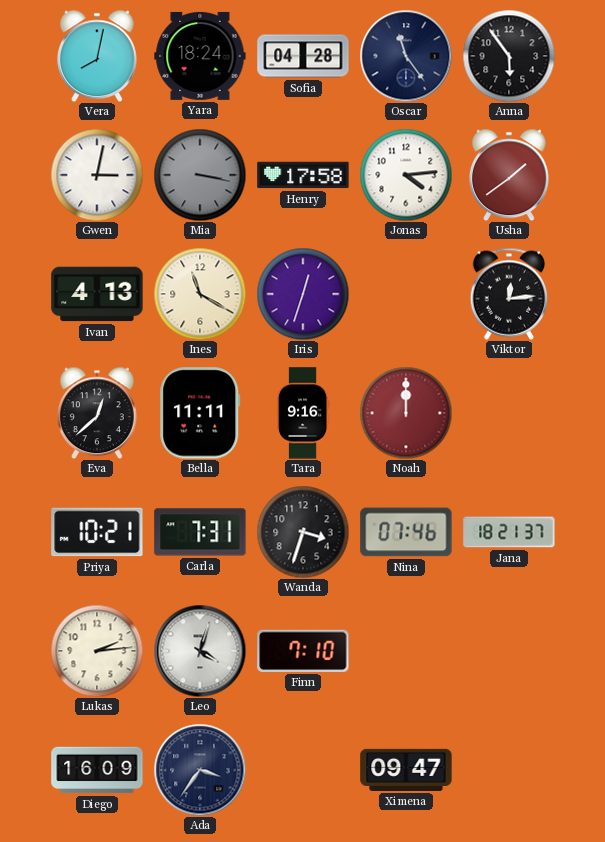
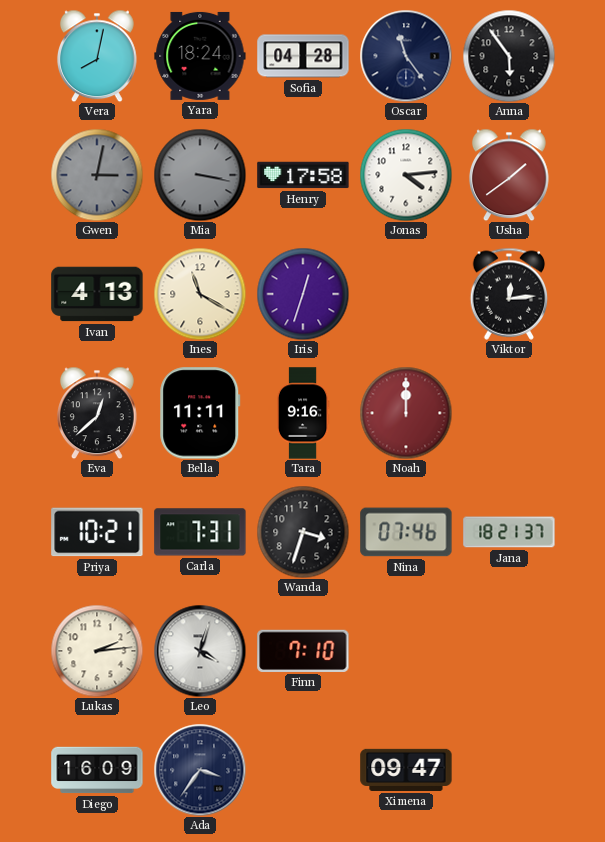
Gwen dial: white -> grey (97, 175)
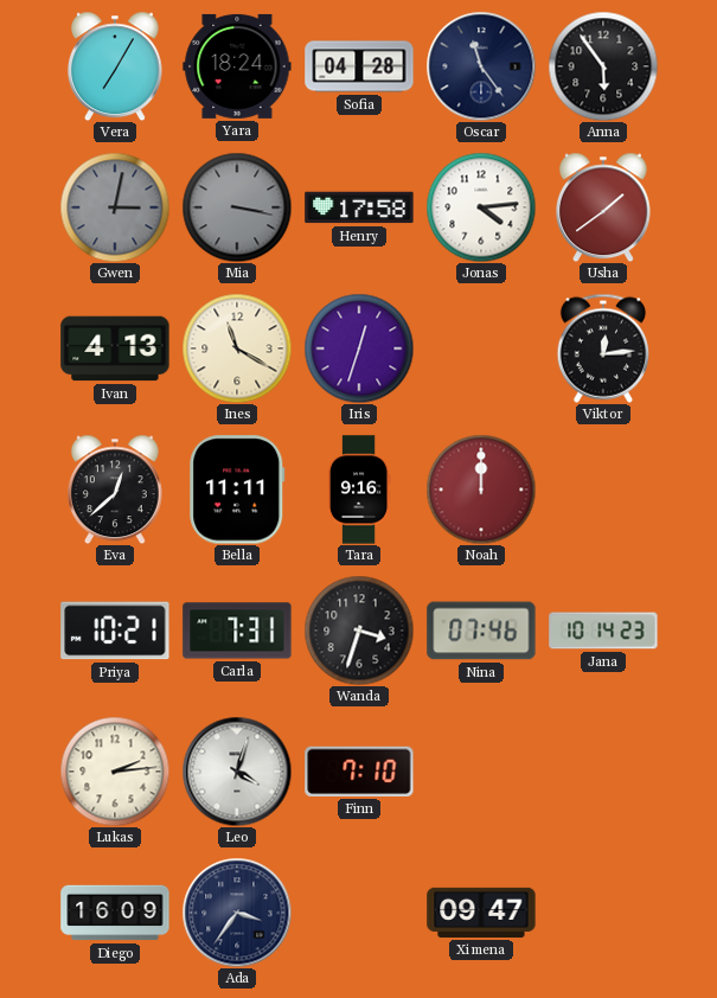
Vera: 8:02 -> 7:05 (115, 66)
Jana: 18:21 -> 10:14 (603, 631)
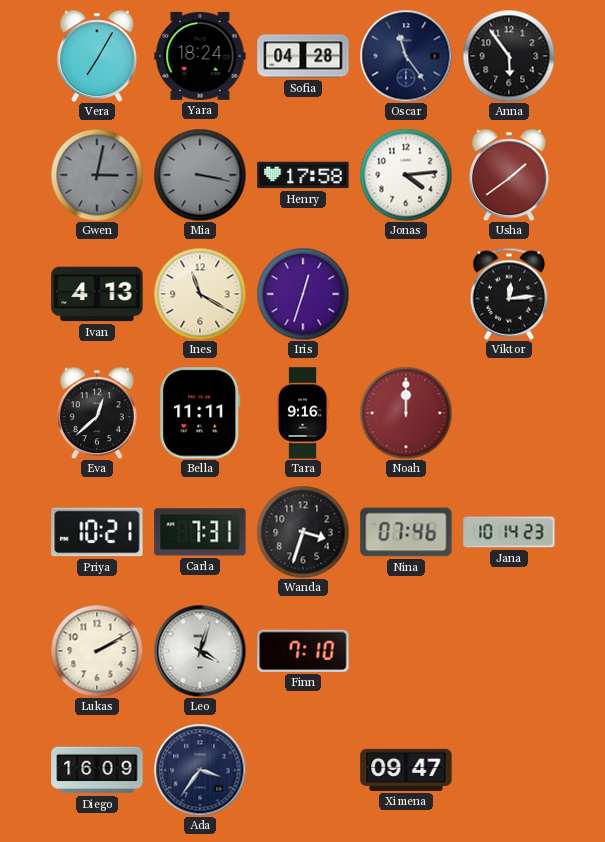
Lukas: 2:14 -> 2:10 (97, 651)
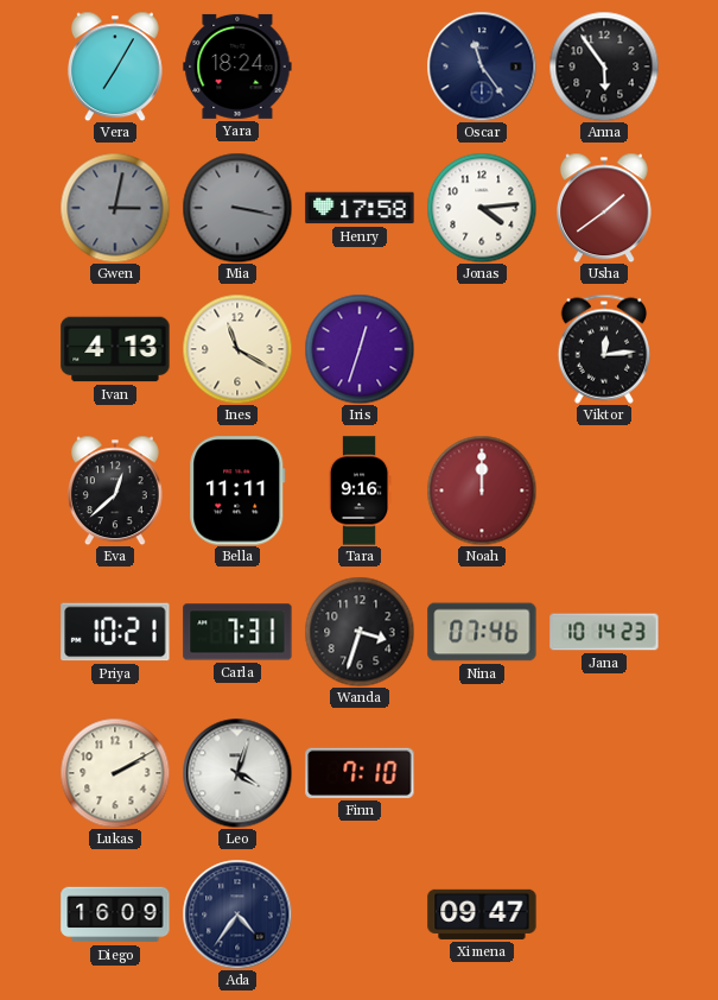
Sofia: 04:28 -> none (303, 56)
Ada: 3:36 -> 4:36 (237, 914)
